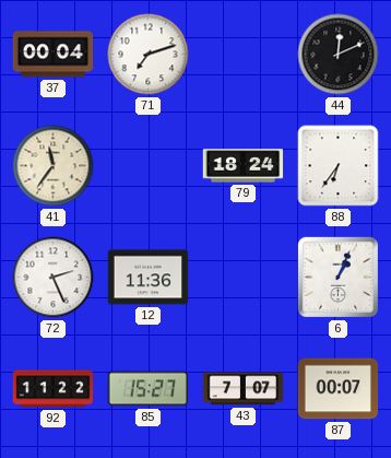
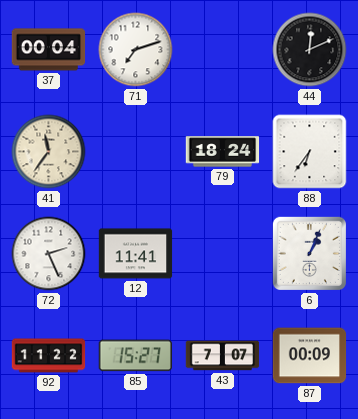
12: 11:36 -> 11:41 (136, 254)
87: 00:07 -> 00:09 (310, 356)
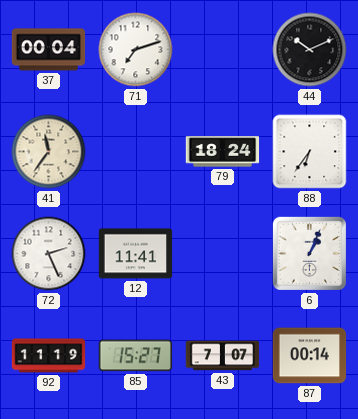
44: 12:11 -> 10:11 (310, 50)
92: 11:22 -> 11:19 (49, 356)
87: 00:09 -> 00:14 (310, 356)
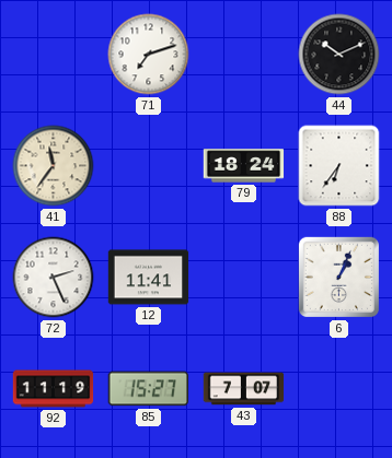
37: 00:04 -> none (49, 50)
87: 00:14 -> none (310, 356)
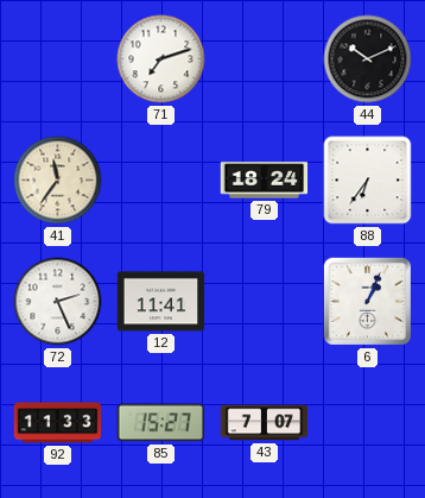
92: 11:19 -> 11:33 (58, 423)
